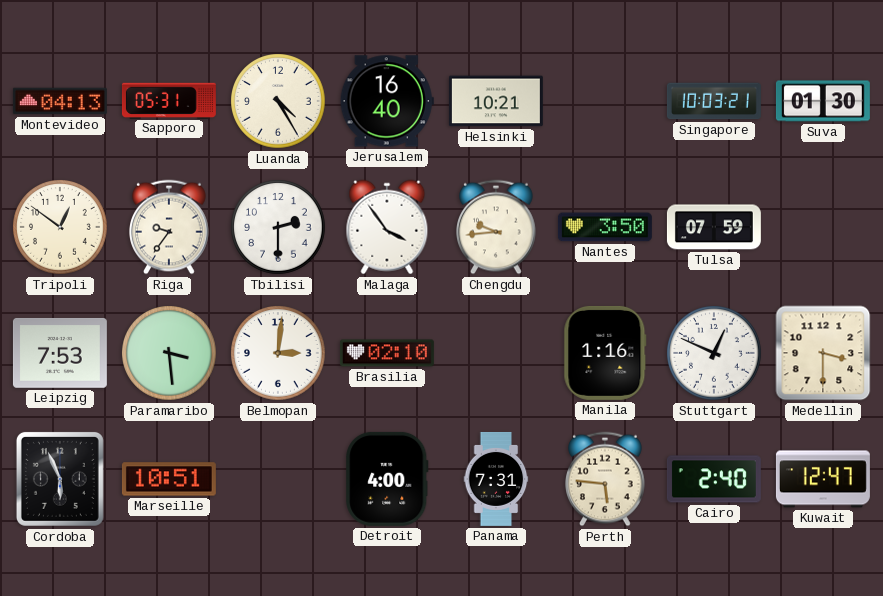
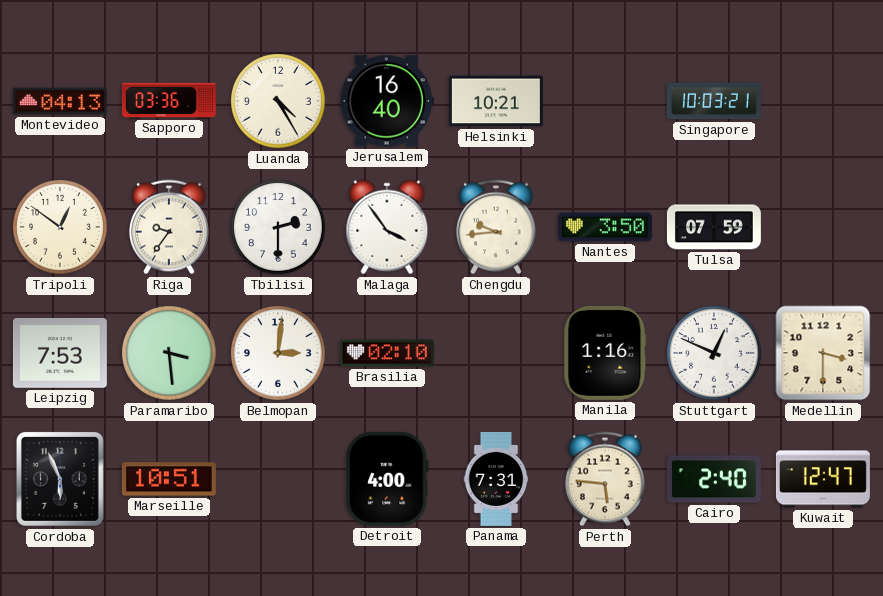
Sapporo: 05:31 -> 03:36 (169, 100)
Suva: 01:30 -> none (823, 101)
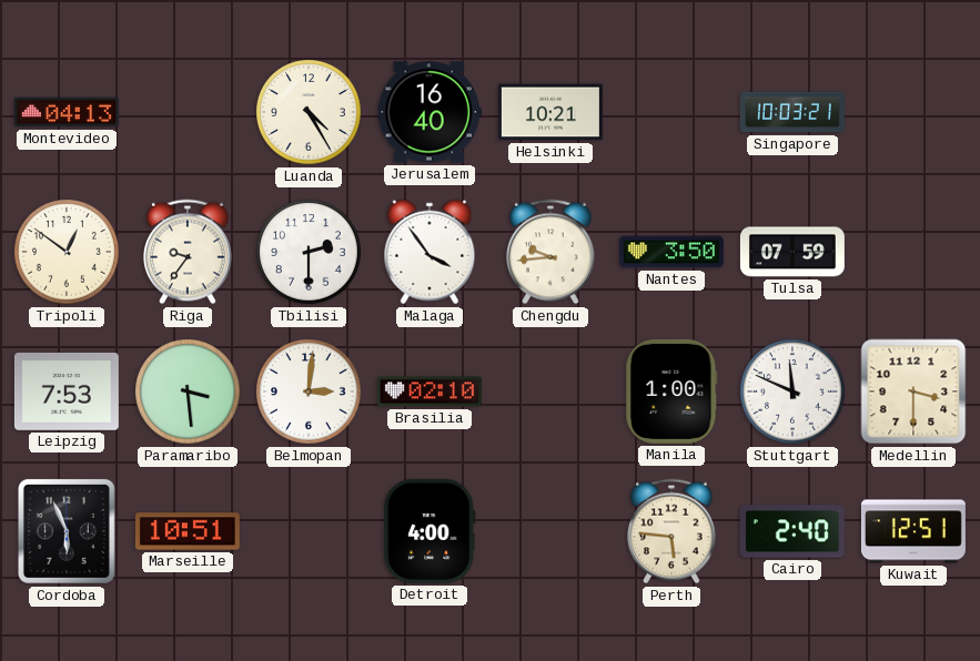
Sapporo: 03:36 -> none (169, 100)
Manila: 1:16 -> 1:00 (671, 391)
Stuttgart: 12:49 -> 11:49 (792, 391)
Panama: 7:31 -> none (496, 479)
Kuwait: 12:47 -> 12:51 (913, 531)
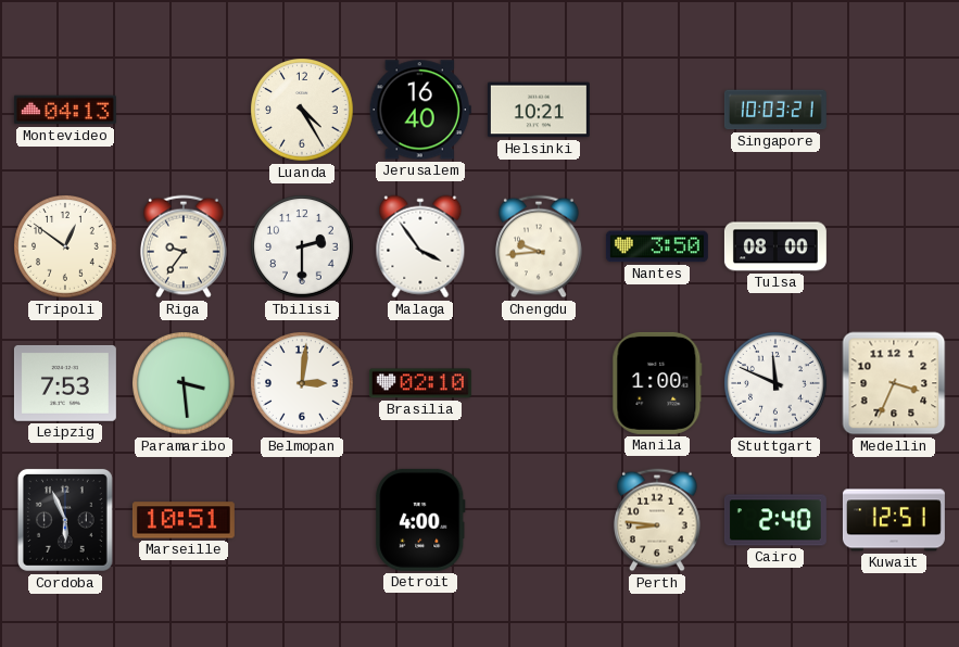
Tulsa: 07:59 -> 08:00 (775, 246)
Medellin: 3:30 -> 3:34 (894, 383)
Perth: 5:46 -> 8:46 (658, 520)
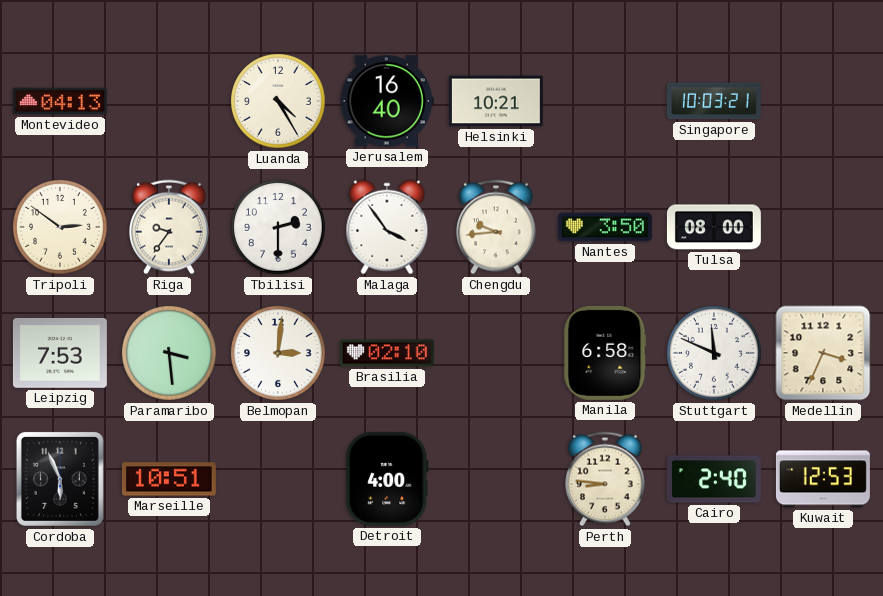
Tripoli: 12:51 -> 2:51 (60, 227)
Manila: 1:00 -> 6:58 (605, 353)
Kuwait: 12:51 -> 12:53 (823, 479)
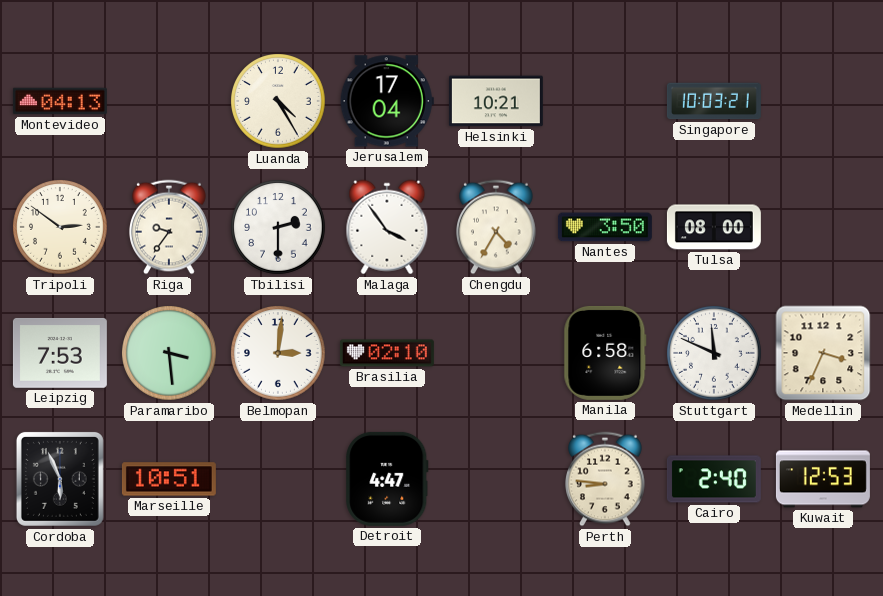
Jerusalem: 16:40 -> 17:04 (387, 101)
Chengdu: 9:44 -> 4:35 (497, 227)
Detroit: 4:00 -> 4:47 (387, 479)
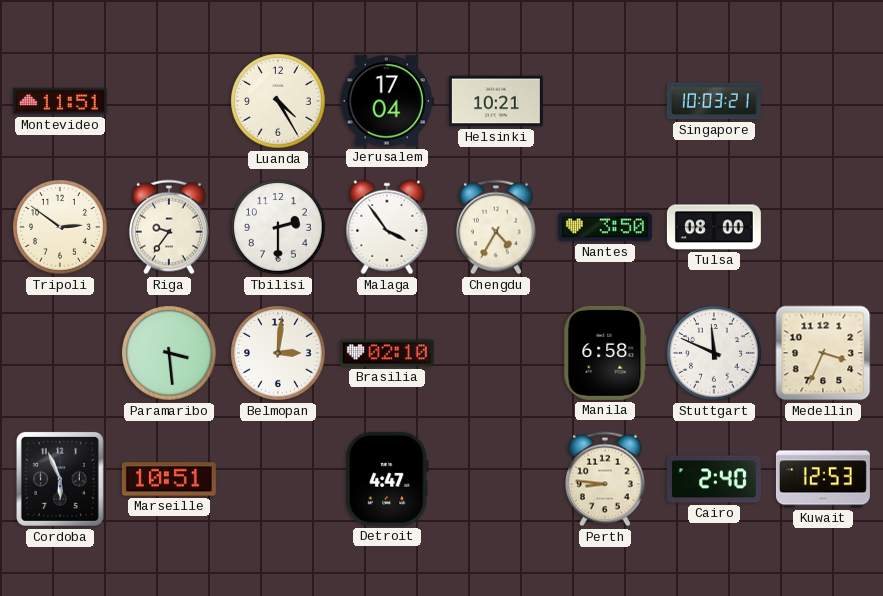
Montevideo: 04:13 -> 11:51 (60, 101)
Leipzig: 7:53 -> none (60, 353)
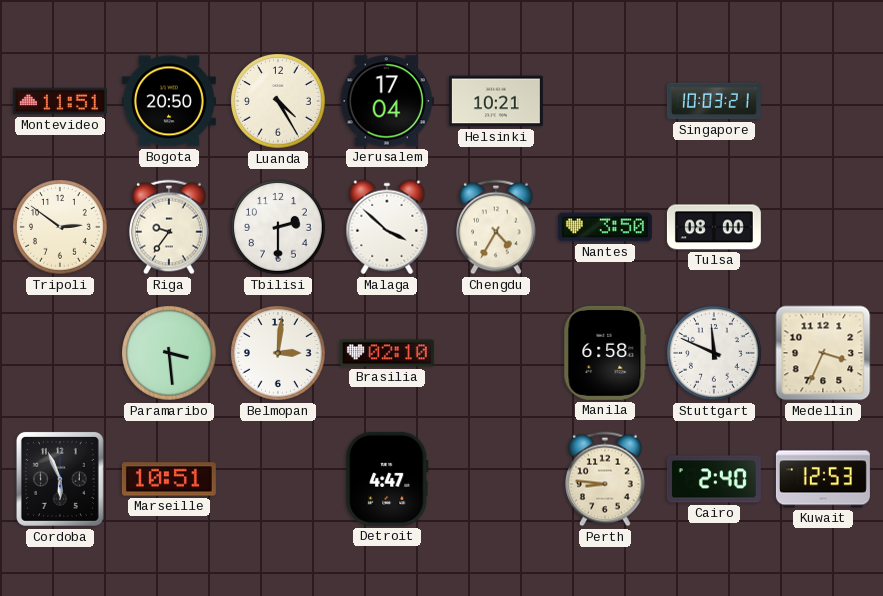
Bogota: none -> 20:50 (169, 101)
Malaga: 3:54 -> 3:52 (387, 227)
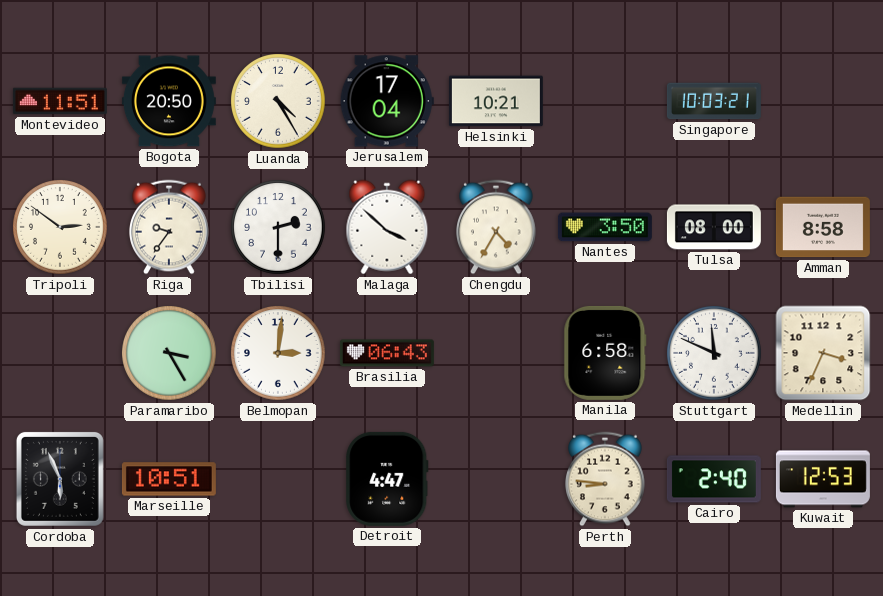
Amman: none -> 8:58 (823, 227)
Paramaribo: 3:29 -> 3:25 (169, 353)
Brasilia: 02:10 -> 06:43 (387, 353)
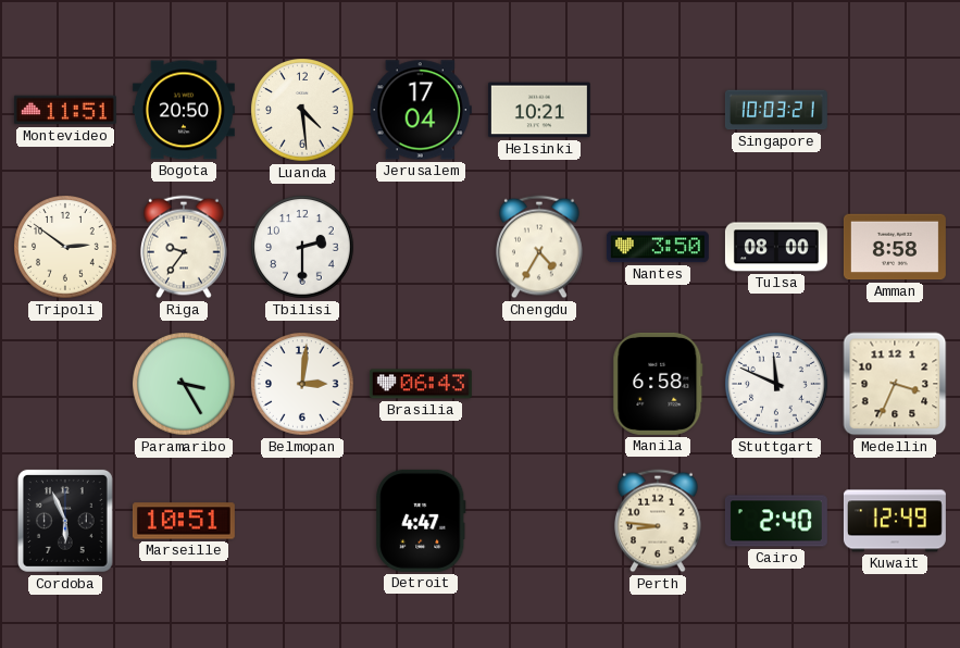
Luanda: 4:25 -> 4:29 (302, 110)
Malaga: 3:52 -> none (387, 227)
Kuwait: 12:53 -> 12:49 (895, 521)
